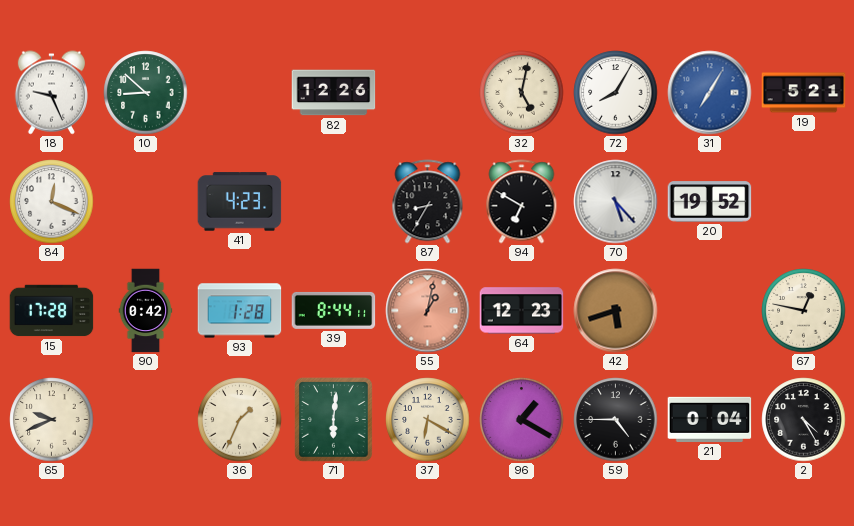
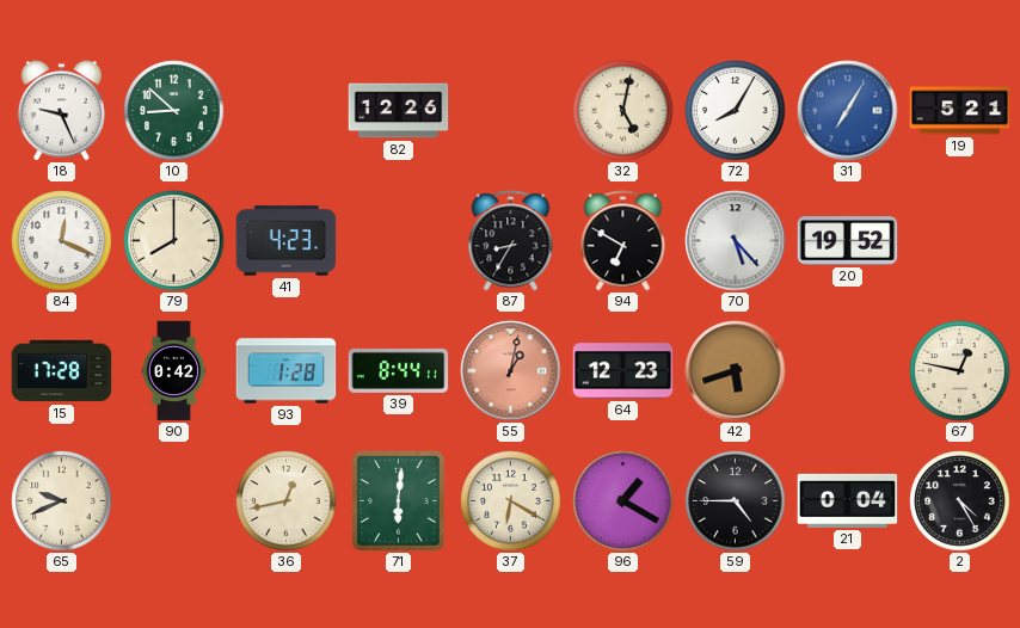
79: none -> 8:00 (174, 241)
36: 1:34 -> 12:43 (287, 501)
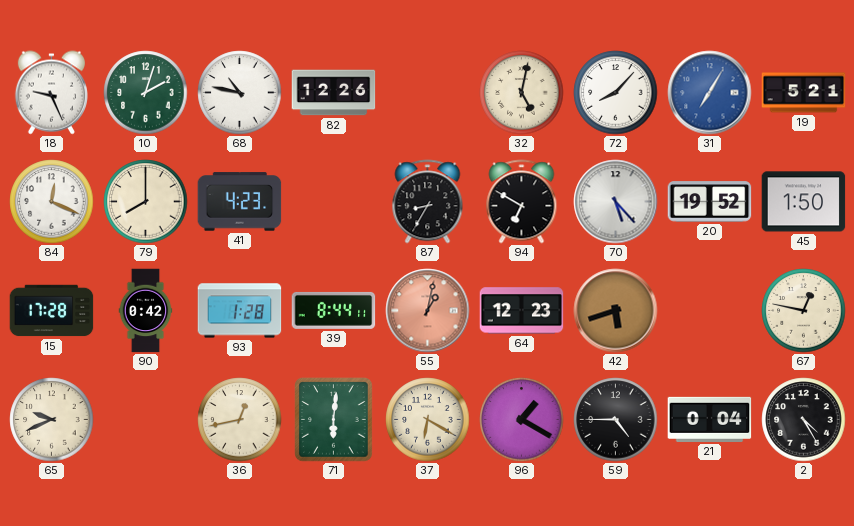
10: 8:52 -> 2:03 (146, 93)
68: none -> 10:47 (240, 93)
72: 8:05 -> 8:07 (616, 93)
45: none -> 1:50 (804, 202)
